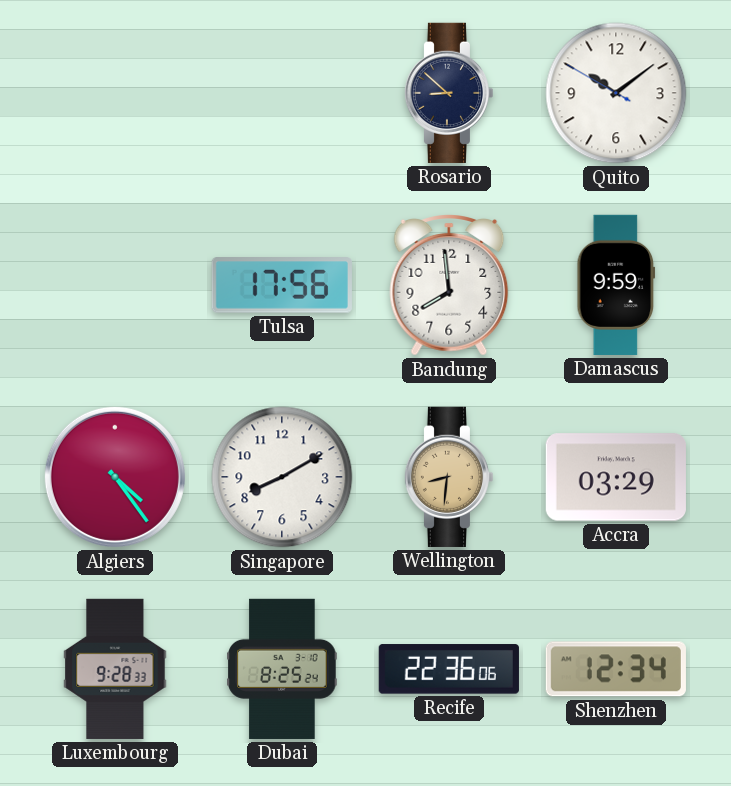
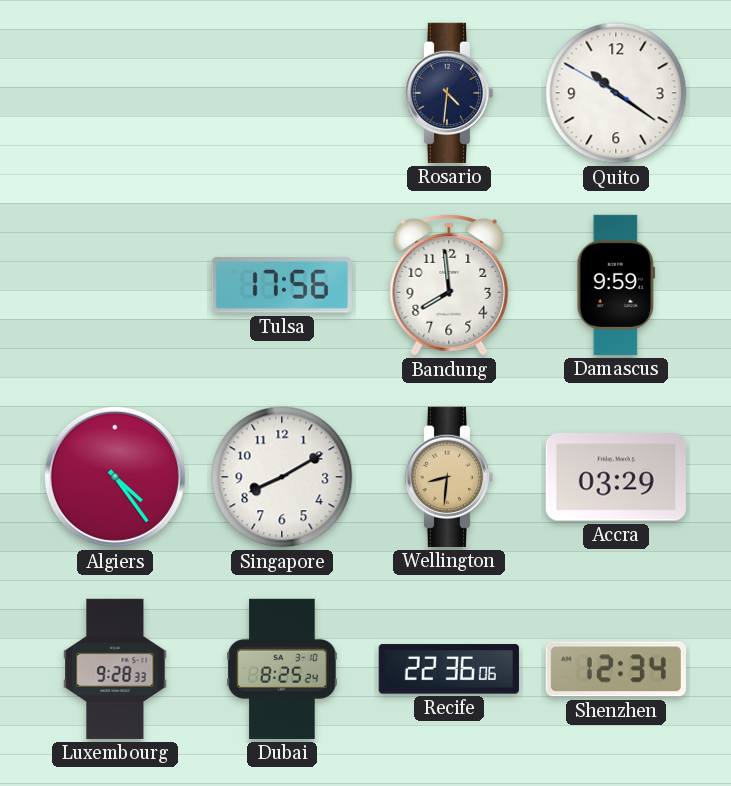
Rosario: 8:52 -> 4:31 (448, 93)
Quito: 10:08 -> 10:20 (616, 93)
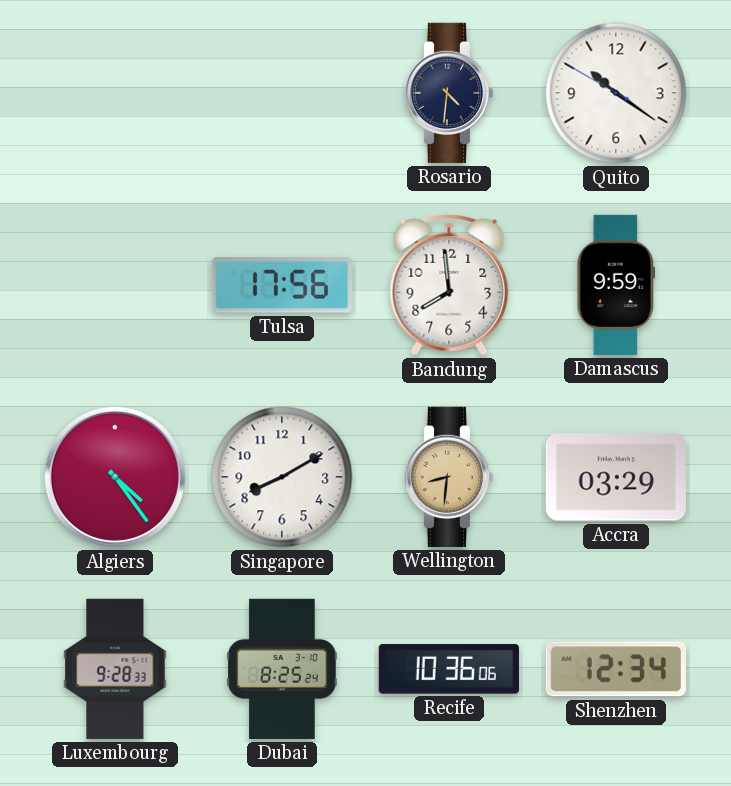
Recife: 22:36 -> 10:36 (449, 669)
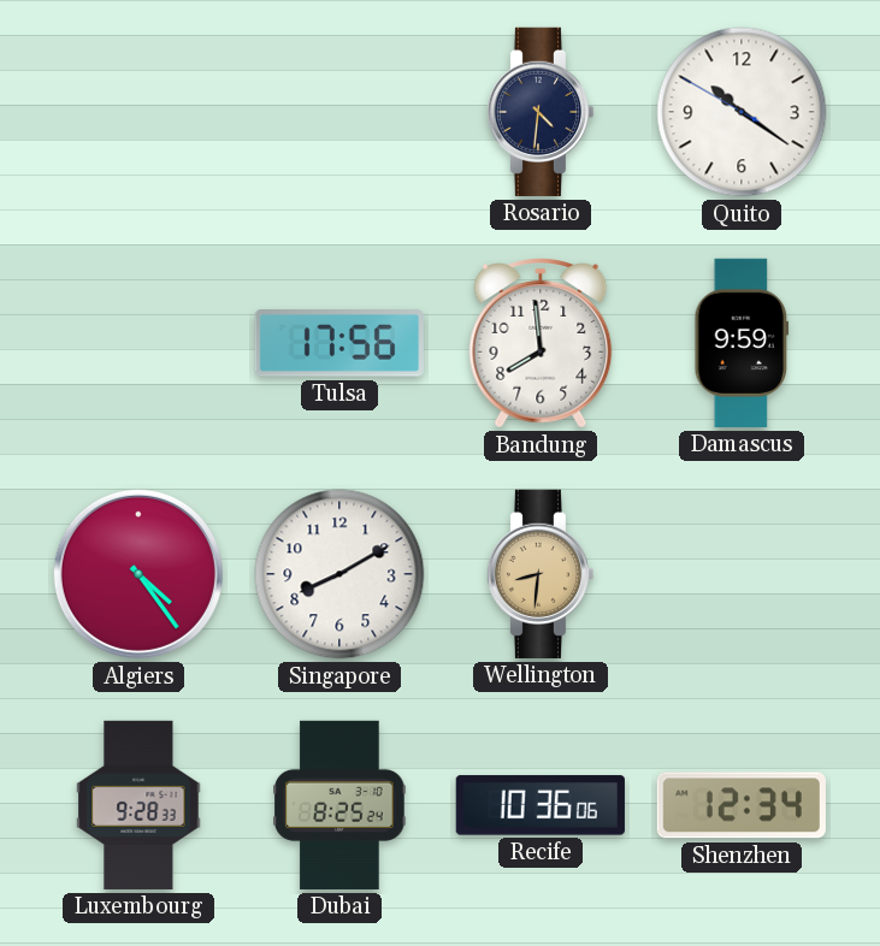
Accra: 03:29 -> none (616, 477)
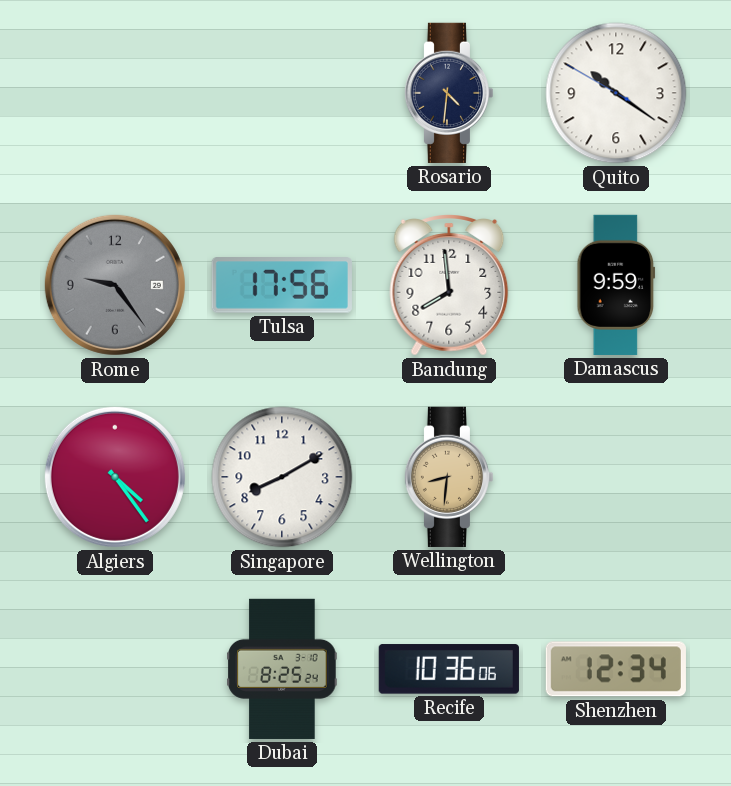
Rome: none -> 9:24 (115, 285)
Luxembourg: 9:28 -> none (138, 805)
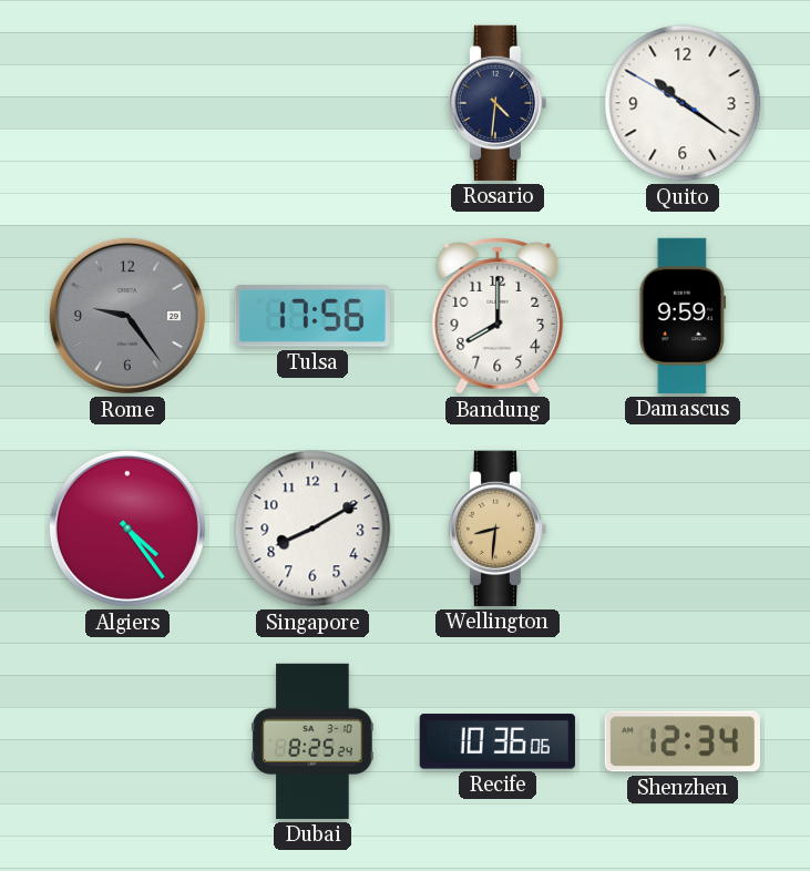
Bandung: 7:59 -> 8:00 (498, 317)
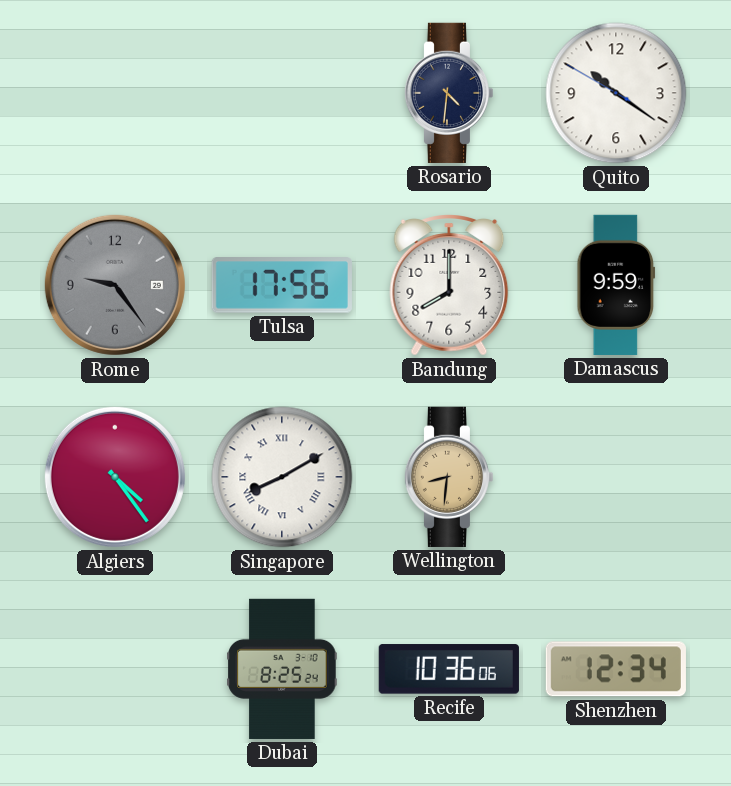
Singapore numerals: Arabic -> Roman (282, 477)
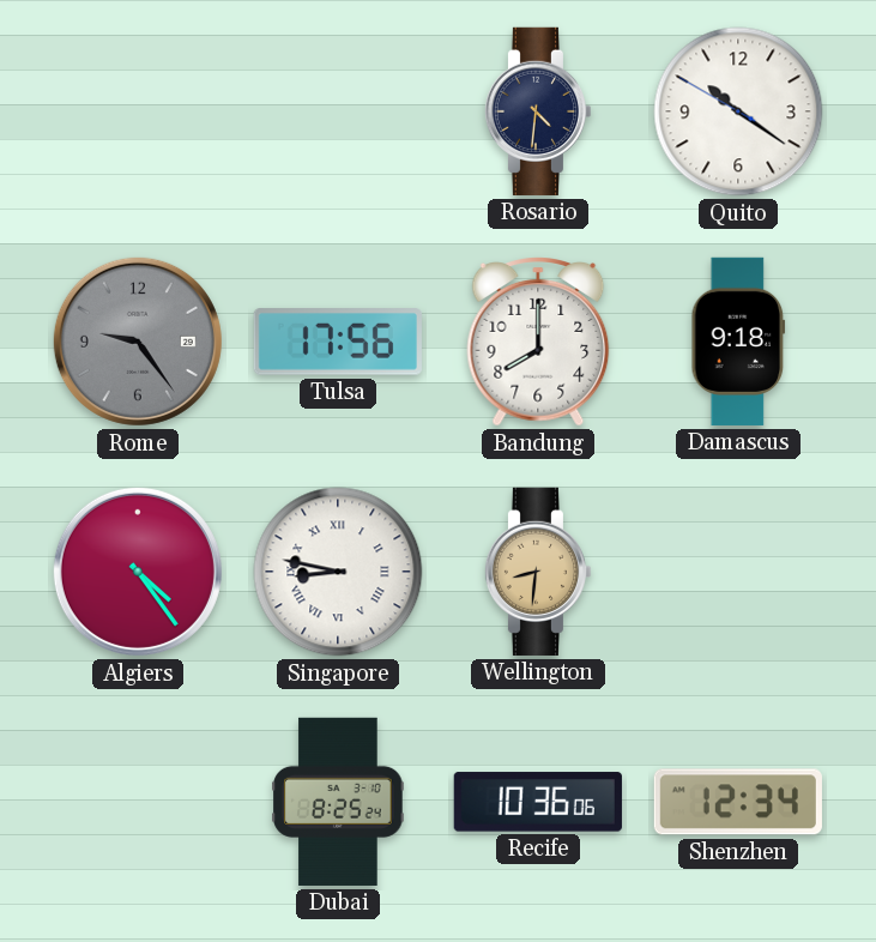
Damascus: 9:59 -> 9:18 (738, 342)
Singapore: 8:10 -> 8:47 (338, 572)
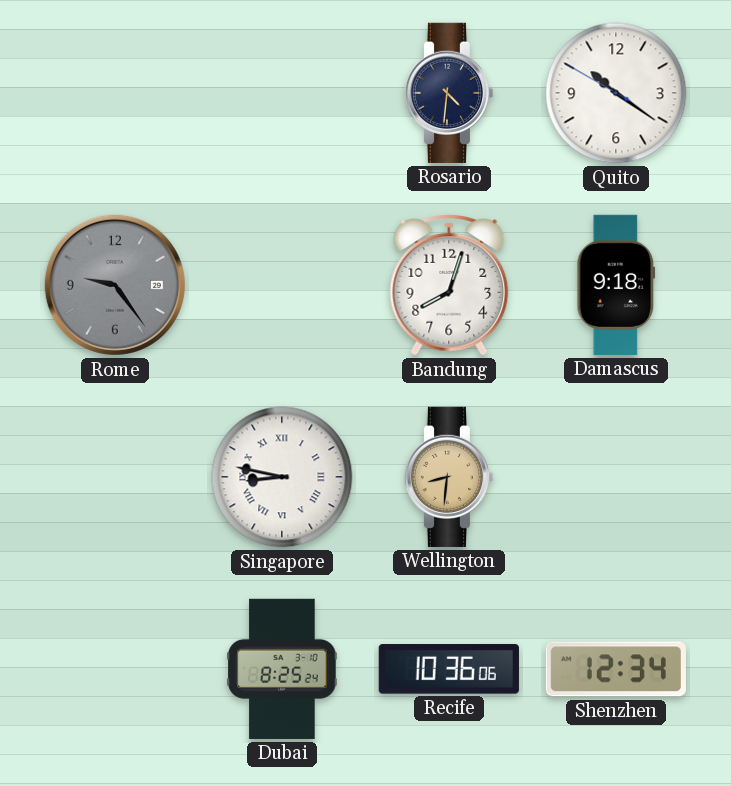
Tulsa: 17:56 -> none (338, 342)
Bandung: 8:00 -> 8:03 (449, 286)
Algiers: 4:24 -> none (138, 572)
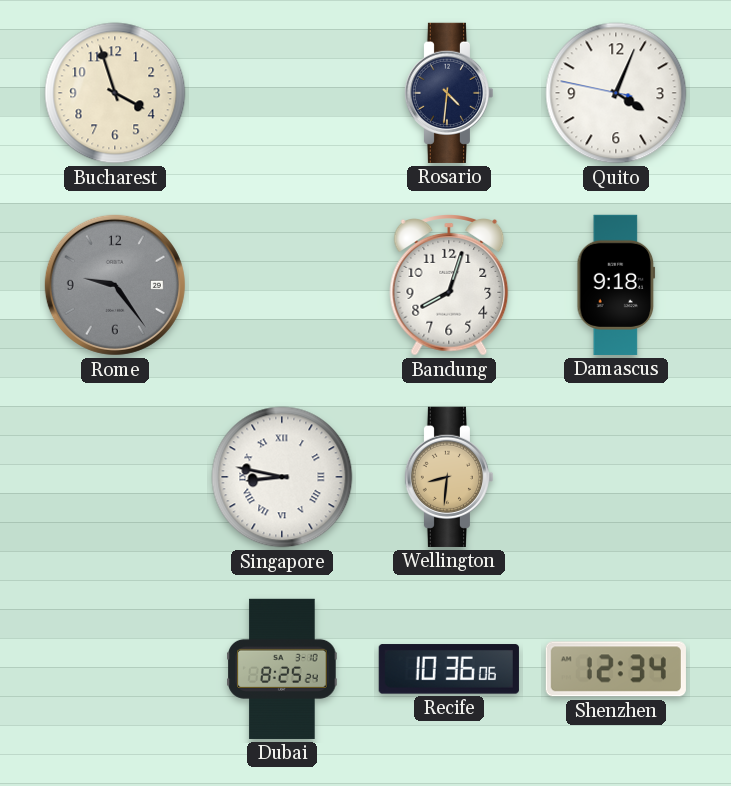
Bucharest: none -> 3:57 (115, 93)
Quito: 10:20 -> 4:03 (616, 93)
